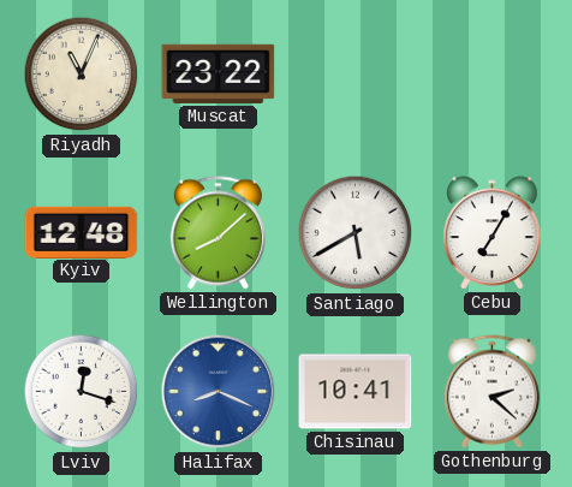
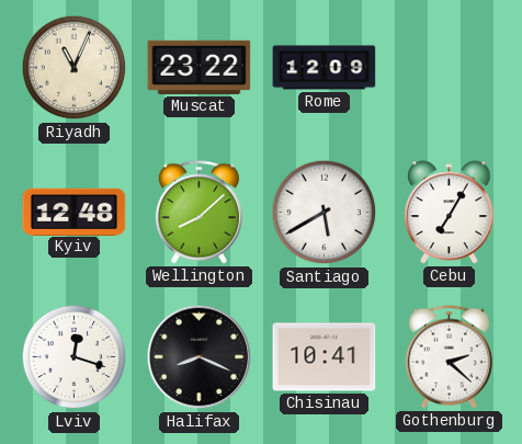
Rome: none -> 12:09 (325, 68)
Halifax dial: blue -> black (200, 357)
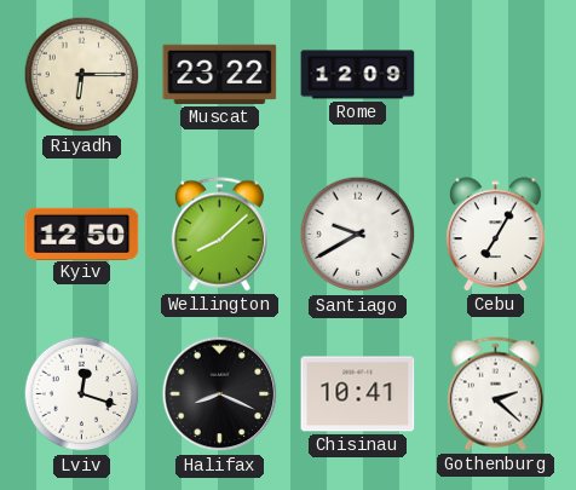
Riyadh: 11:04 -> 6:15 (82, 75)
Kyiv: 12:48 -> 12:50 (82, 234)
Santiago: 5:40 -> 9:40 (358, 235)
